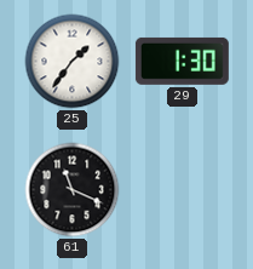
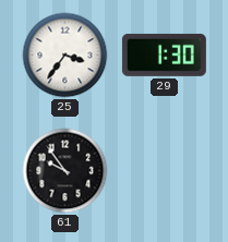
25: 1:36 -> 3:36 (65, 56)
61: 11:19 -> 9:54 (65, 171)
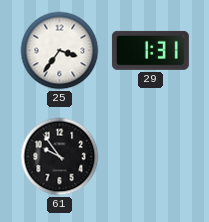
29: 1:30 -> 1:31 (150, 50)
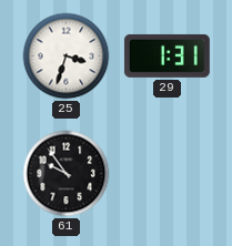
25: 3:36 -> 3:33 (67, 57)
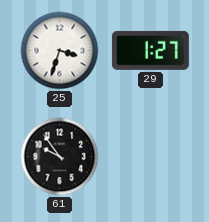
29: 1:31 -> 1:27 (150, 50)
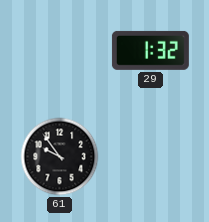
25: 3:33 -> none (60, 51)
29: 1:27 -> 1:32 (150, 50)
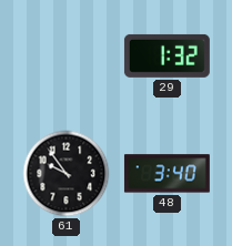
48: none -> 3:40 (167, 174)
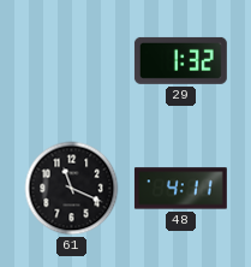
61: 9:54 -> 11:19 (72, 189)
48: 3:40 -> 4:11 (180, 189)
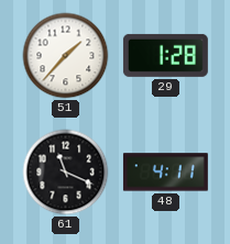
51: none -> 1:37 (66, 56)
29: 1:32 -> 1:28 (165, 55)
